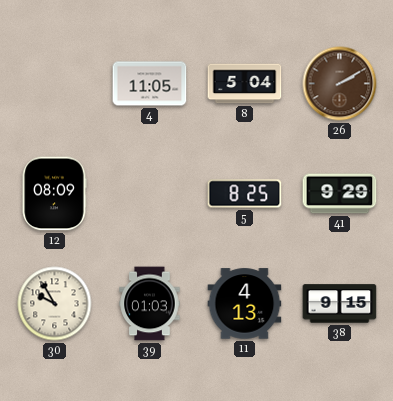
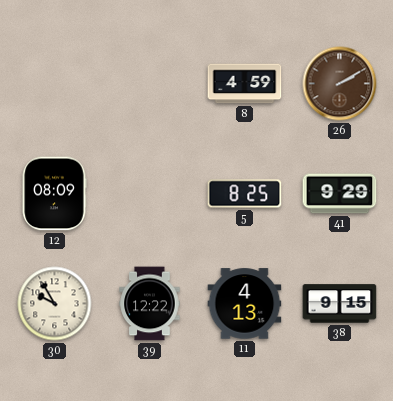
4: 11:05 -> none (150, 84)
8: 5:04 -> 4:59 (245, 84)
39: 01:03 -> 12:22 (150, 304)
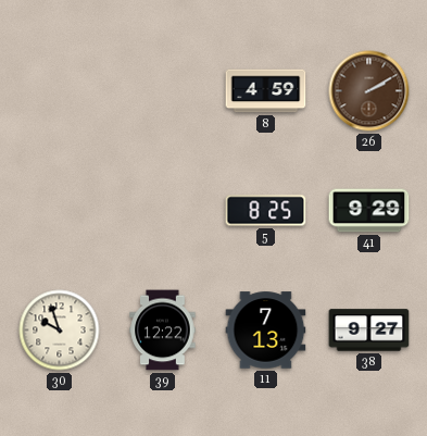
12: 08:09 -> none (54, 194)
30: 9:55 -> 9:57 (60, 331)
11: 4:13 -> 7:13 (266, 331)
38: 9:15 -> 9:27 (369, 331)
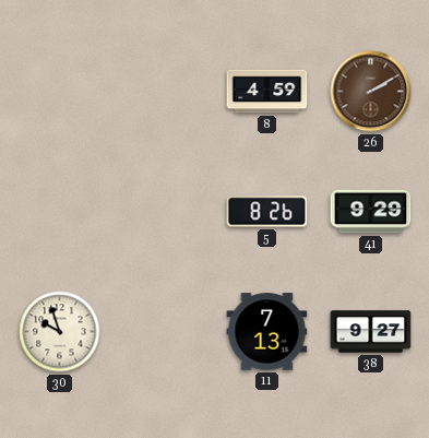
5: 8:25 -> 8:26 (267, 212)
39: 12:22 -> none (163, 331)
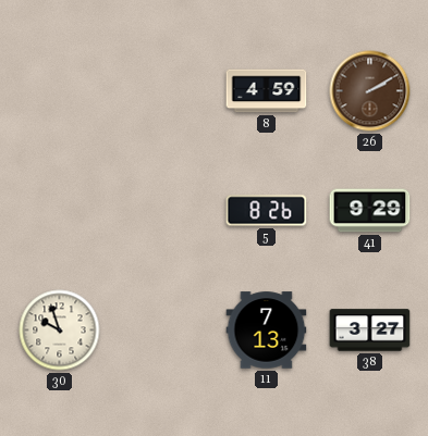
38: 9:27 -> 3:27 (370, 331)
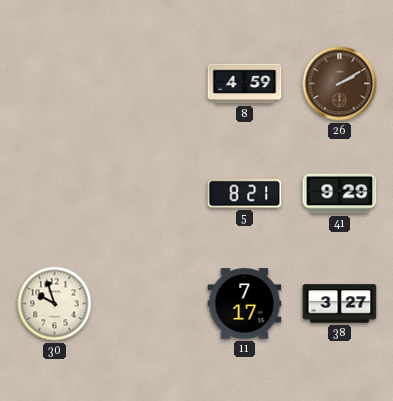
5: 8:26 -> 8:21 (245, 194)
11: 7:13 -> 7:17 (245, 304)
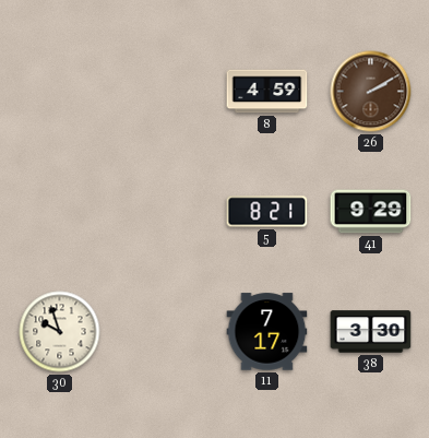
38: 3:27 -> 3:30 (371, 332)
